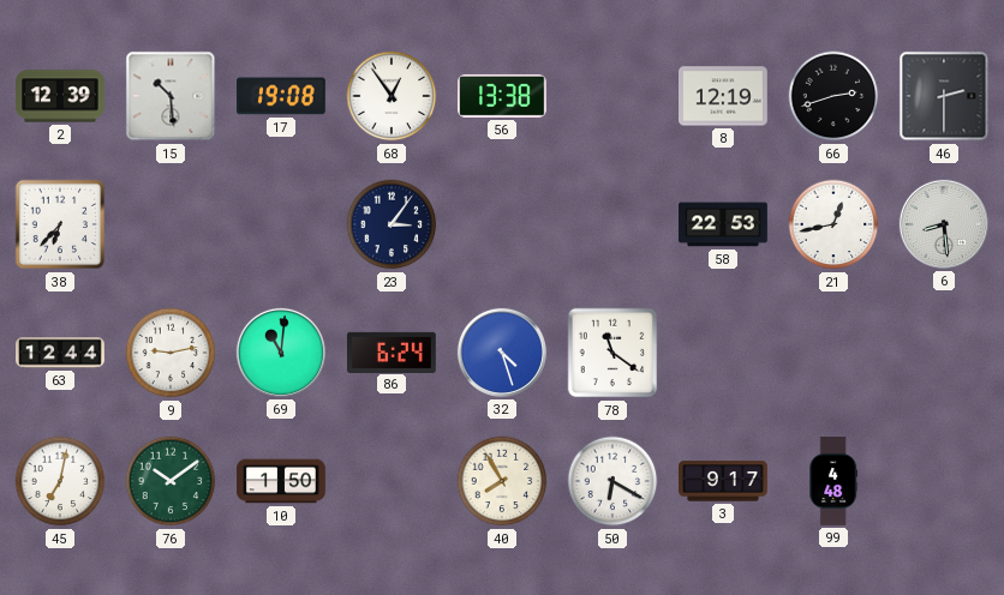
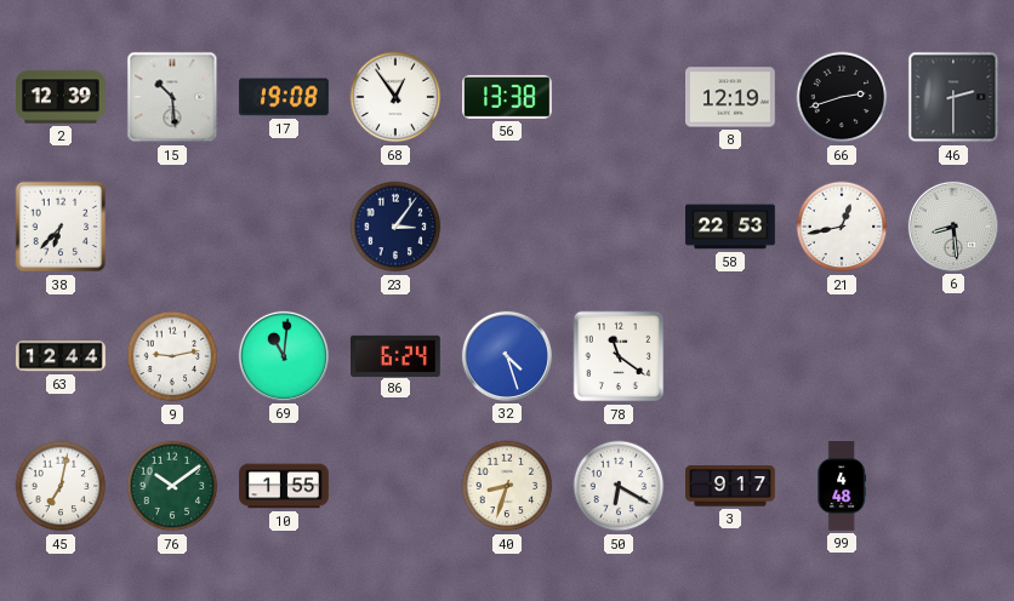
10: 1:50 -> 1:55 (284, 486)
40: 7:55 -> 8:33 (507, 486)
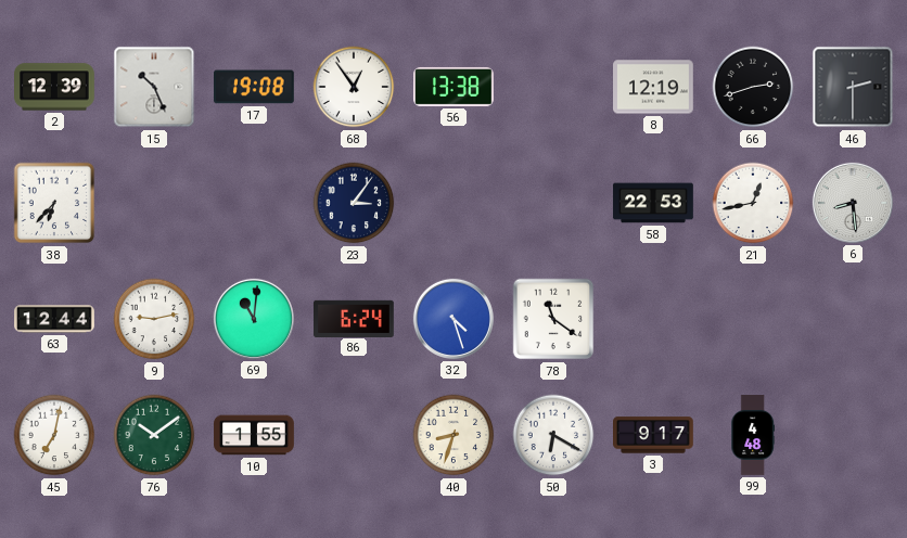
15: 10:29 -> 10:26 (154, 87)
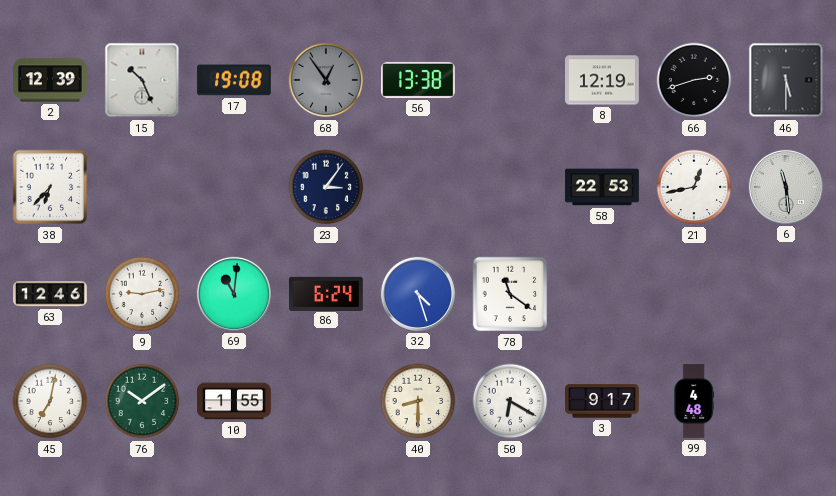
68 dial: white -> grey (326, 80)
46: 2:30 -> 5:30 (786, 80)
6: 8:29 -> 11:29 (786, 187)
63: 12:44 -> 12:46 (50, 294)
40: 8:33 -> 8:30 (418, 401)
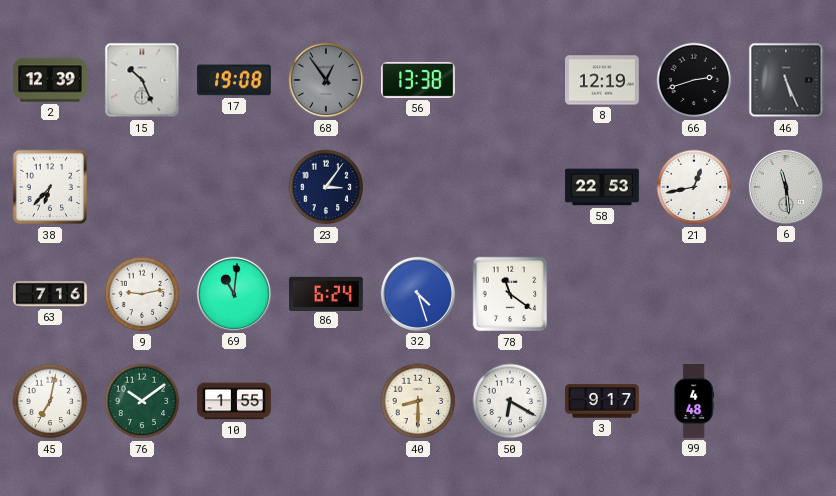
46: 5:30 -> 5:26 (786, 80)
63: 12:46 -> 7:16 (50, 294)
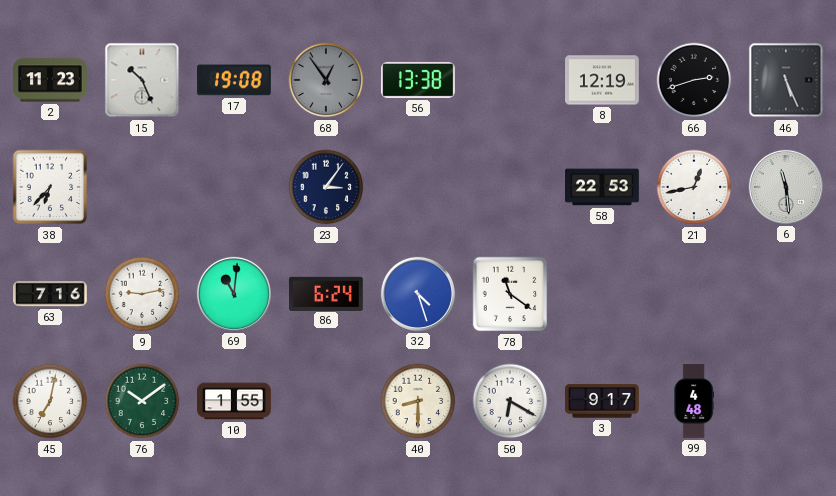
2: 12:39 -> 11:23 (51, 80)
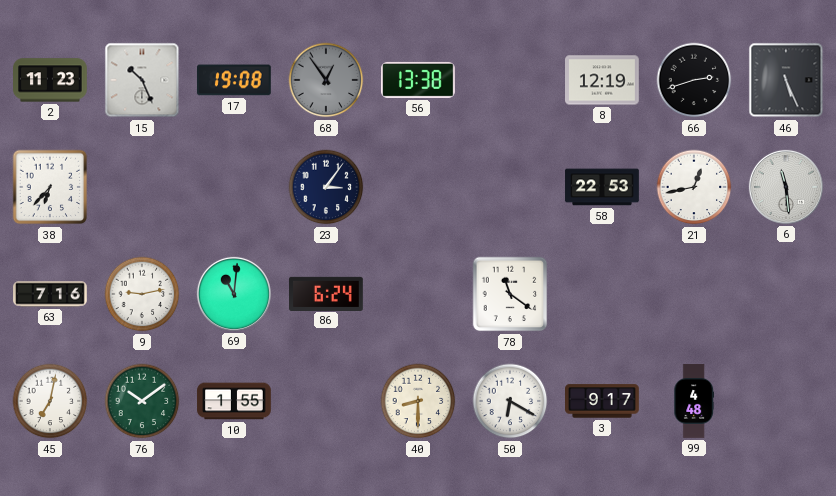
32: 4:27 -> none (418, 294)
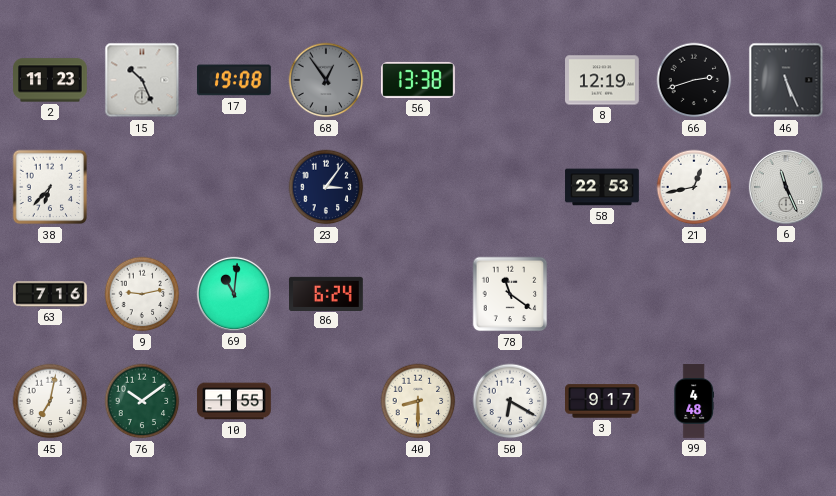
6: 11:29 -> 11:26 (786, 187)
